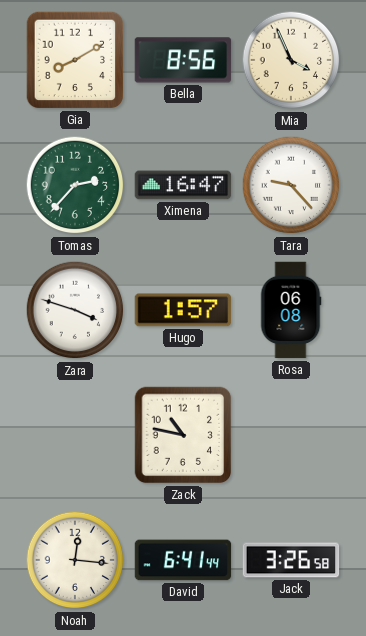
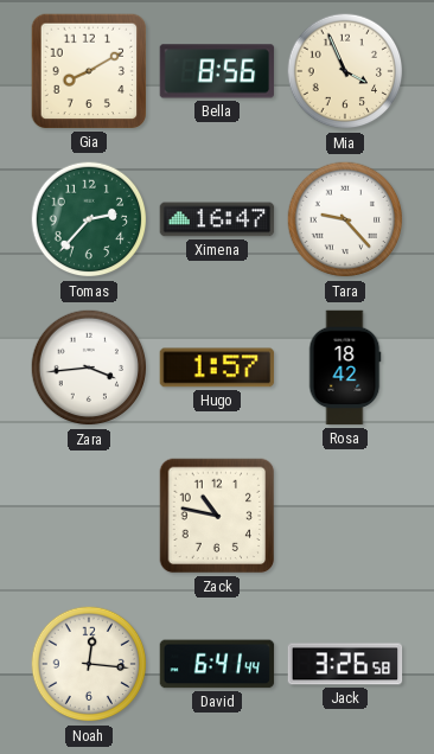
Zara: 3:48 -> 3:44 (89, 368)
Rosa: 06:08 -> 18:42 (345, 368)
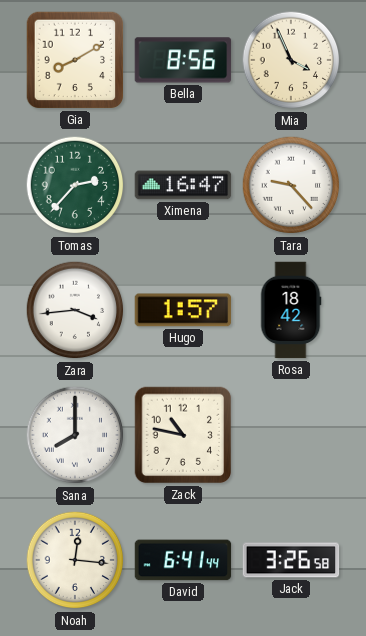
Sana: none -> 8:00 (75, 435)
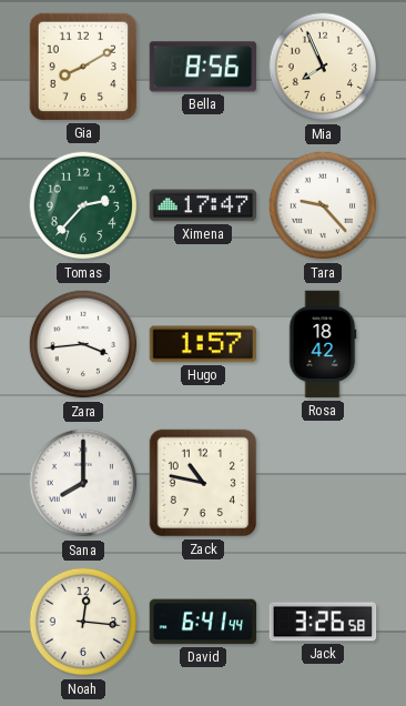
Mia: 3:56 -> 7:56 (323, 67)
Ximena: 16:47 -> 17:47 (203, 205)
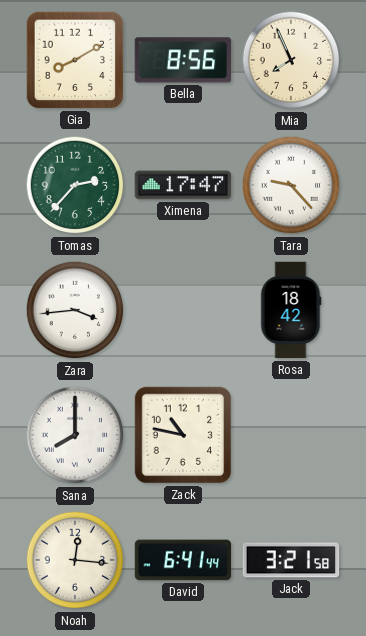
Hugo: 1:57 -> none (203, 344)
Jack: 3:26 -> 3:21 (291, 560)
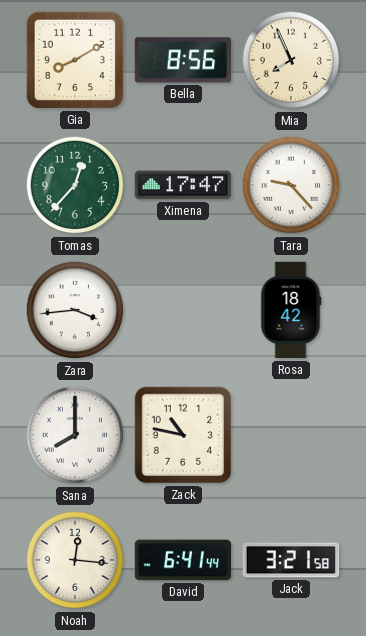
Tomas: 2:37 -> 12:37 (75, 185)
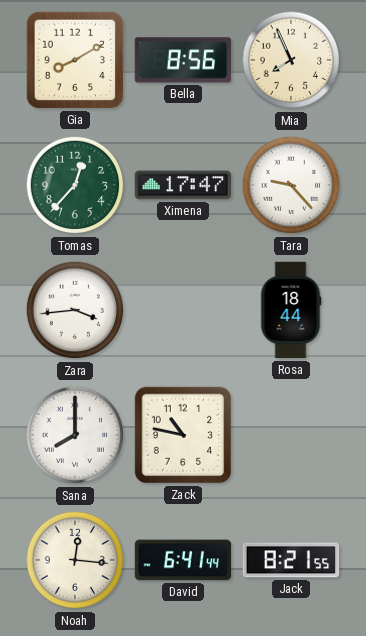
Rosa: 18:42 -> 18:44 (291, 310)
Jack: 3:21 -> 8:21 (291, 560)
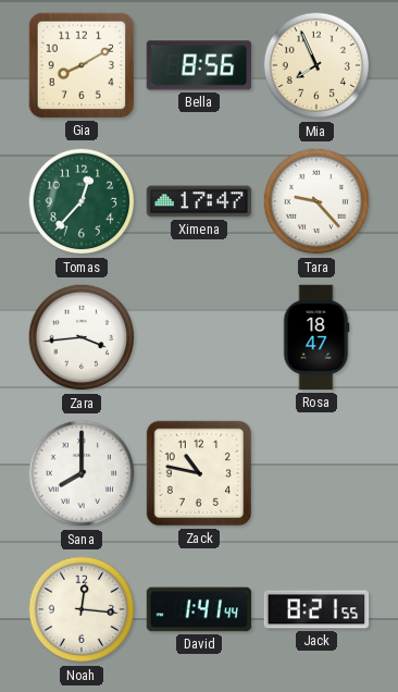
Rosa: 18:44 -> 18:47 (316, 337)
David: 6:41 -> 1:41 (199, 609)
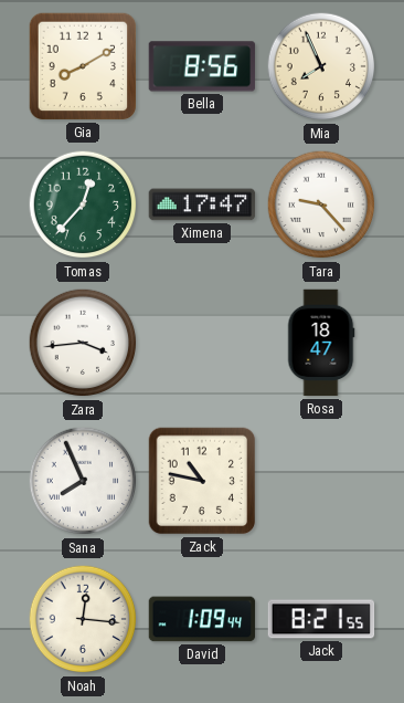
Sana: 8:00 -> 7:56 (83, 481)
David: 1:41 -> 1:09 (202, 619)
